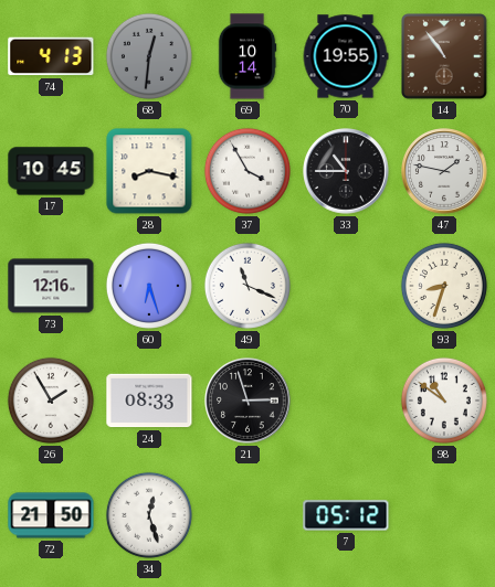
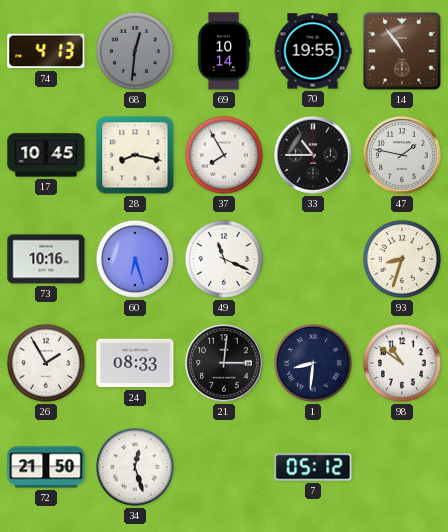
37: 3:55 -> 7:55 (224, 155)
73: 12:16 -> 10:16 (46, 259)
21: 2:57 -> 3:01 (224, 363)
1: none -> 8:31 (313, 363)
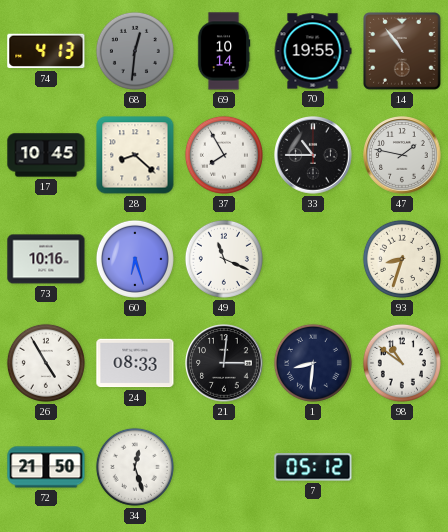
28: 8:17 -> 8:22 (135, 155)
26: 1:55 -> 4:55 (46, 363)
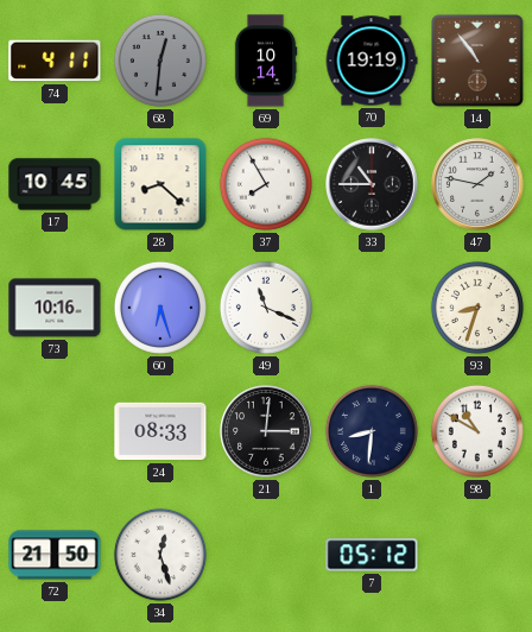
74: 4:13 -> 4:11 (55, 61)
70: 19:55 -> 19:19 (372, 61)
26: 4:55 -> none (46, 363)
98: 10:51 -> 10:50 (477, 431)
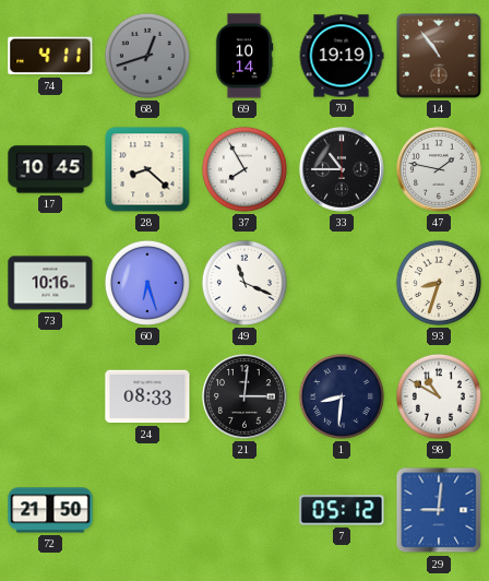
68: 12:31 -> 12:42 (147, 56)
34: 12:27 -> none (160, 555)
29: none -> 9:01 (439, 510)
